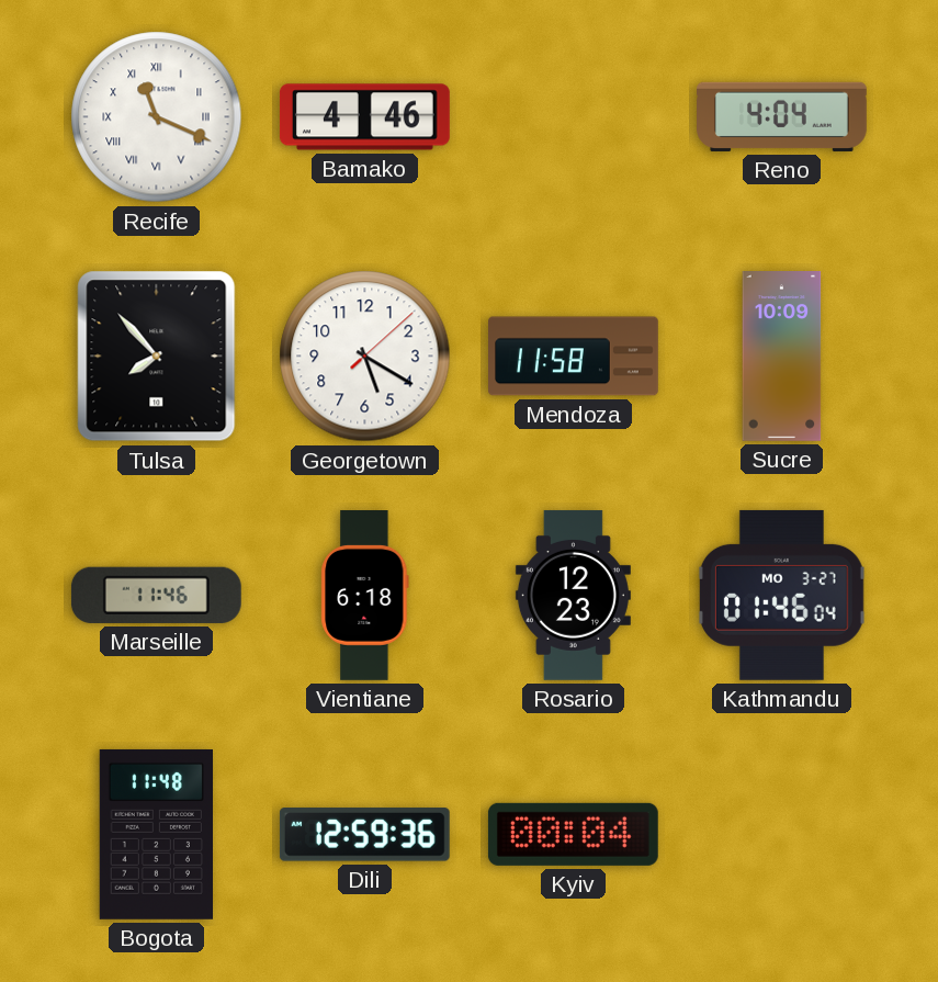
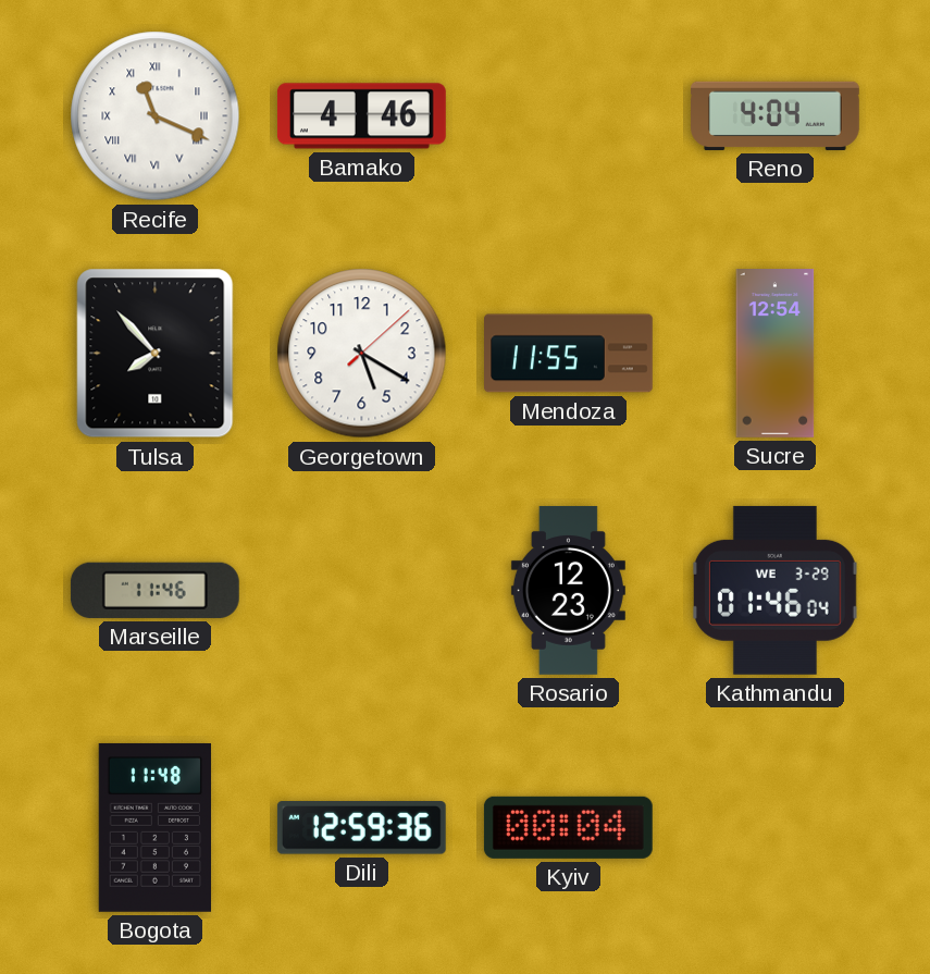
Mendoza: 11:58 -> 11:55 (569, 354)
Sucre: 10:09 -> 12:54 (776, 354)
Vientiane: 6:18 -> none (365, 596)
Kathmandu date: MO 3-27 -> WE 3-29 (774, 590)
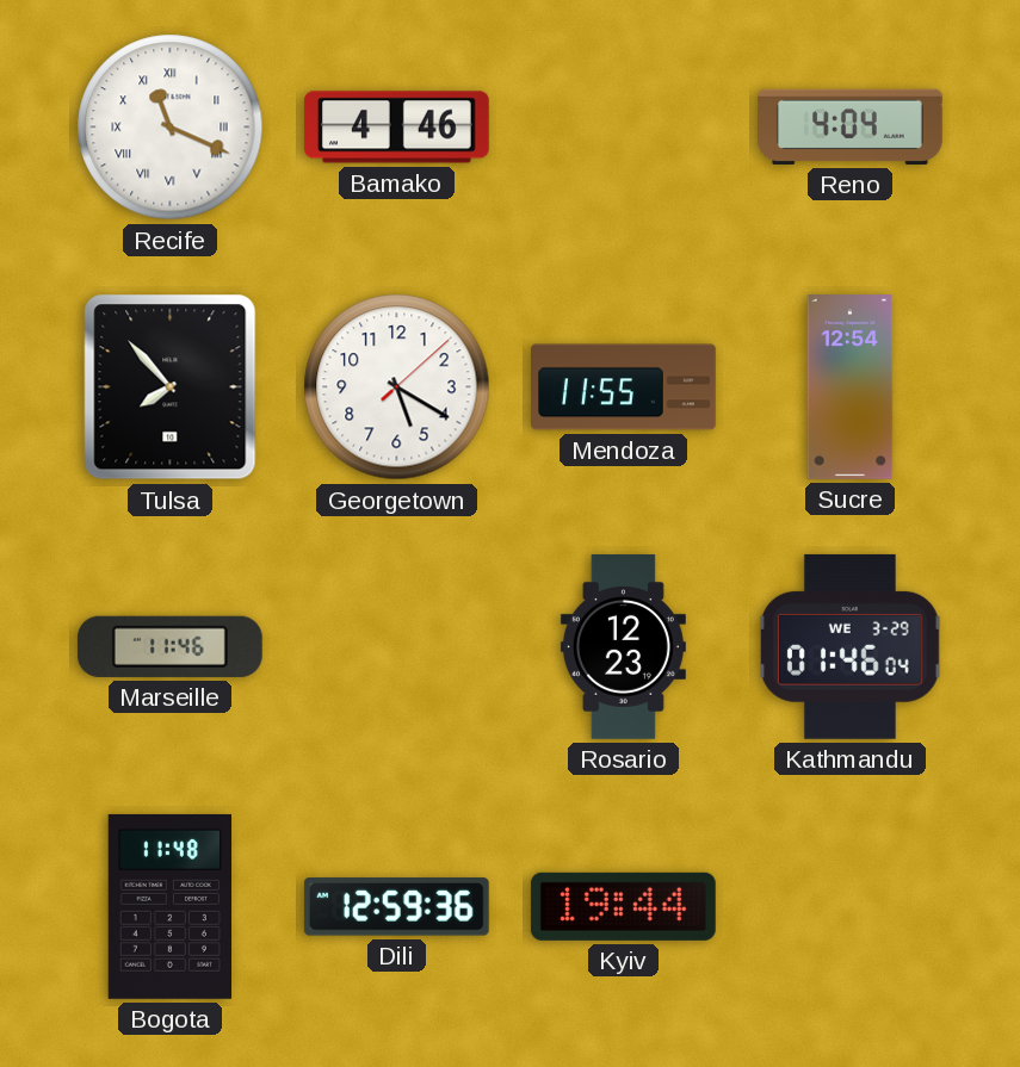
Kyiv: 00:04 -> 19:44 (623, 906)
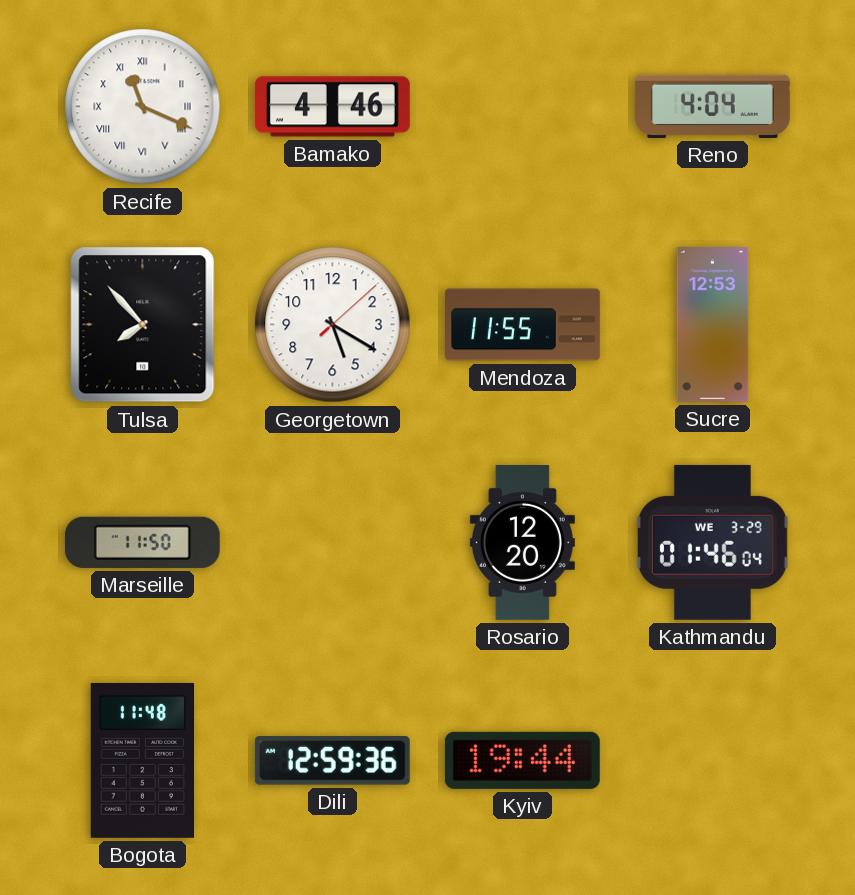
Sucre: 12:54 -> 12:53 (713, 325)
Marseille: 11:46 -> 11:50 (142, 542)
Rosario: 12:23 -> 12:20 (522, 542)
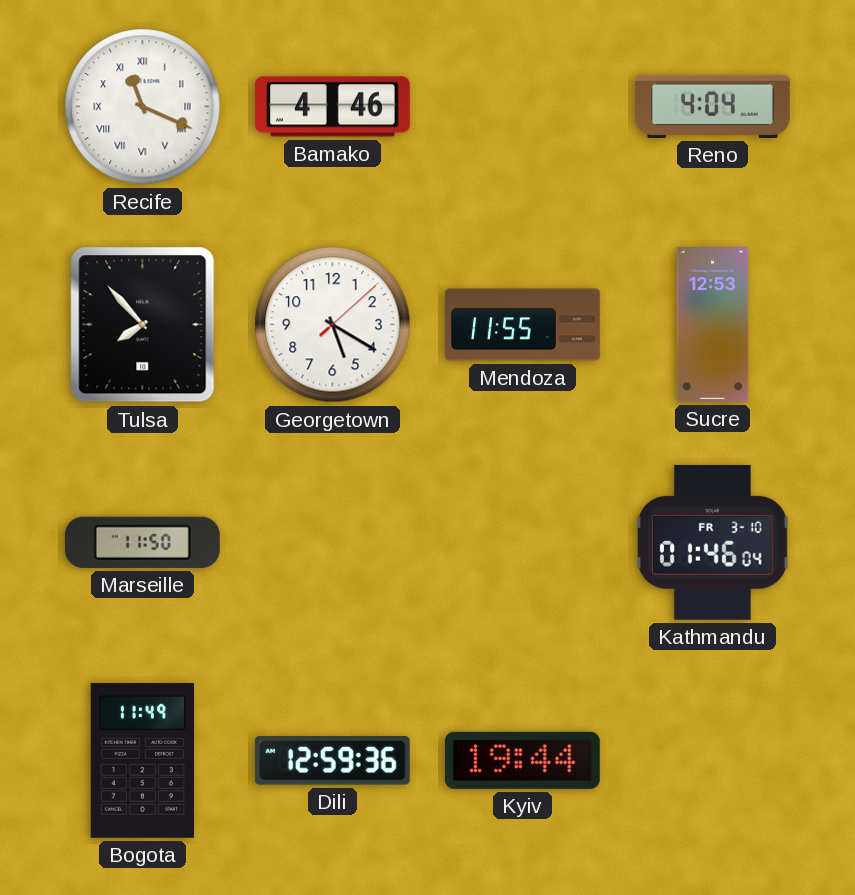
Rosario: 12:20 -> none (522, 542)
Kathmandu date: WE 3-29 -> FR 3-10 (712, 542)
Bogota: 11:48 -> 11:49 (142, 760)
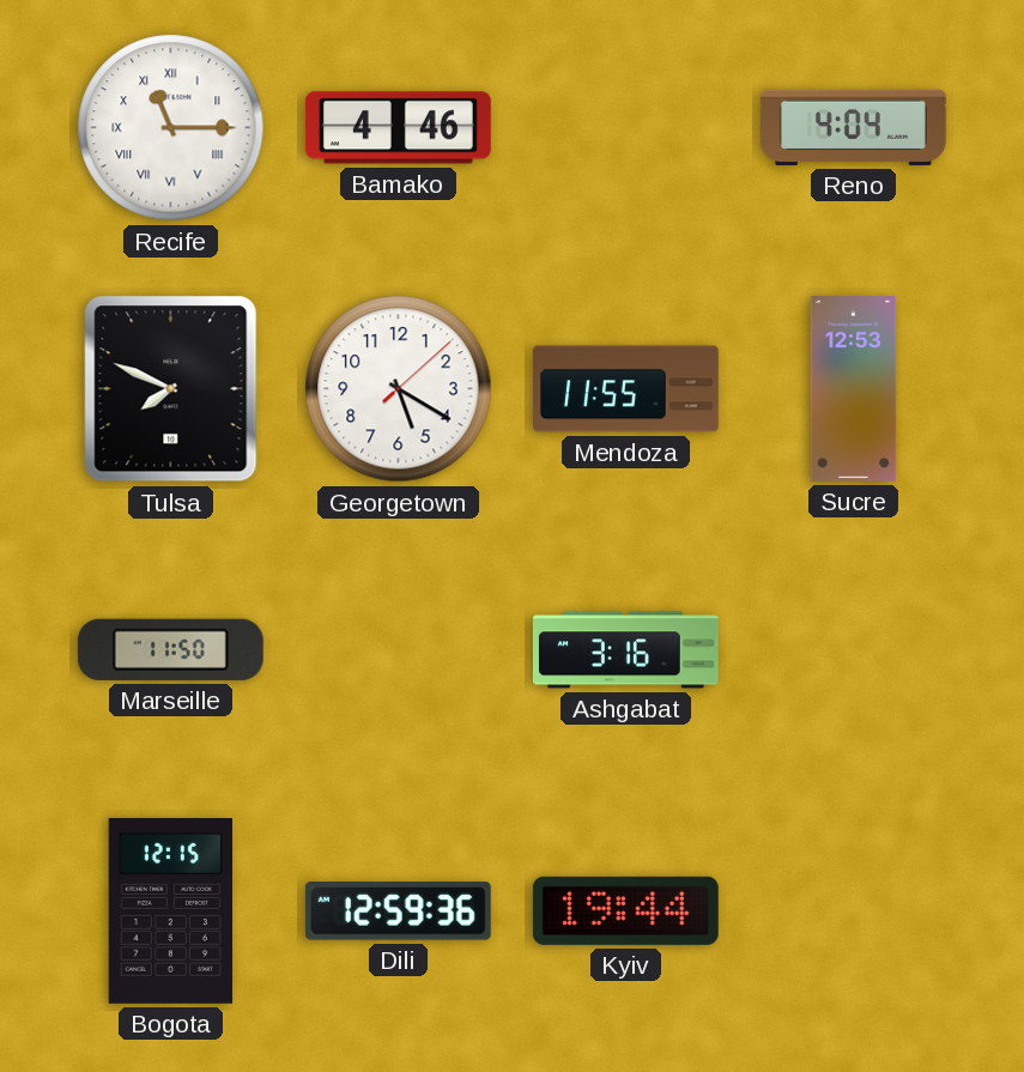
Recife: 11:19 -> 11:15 (171, 128)
Tulsa: 7:53 -> 7:49 (171, 389)
Ashgabat: none -> 3:16 (625, 650)
Kathmandu: 01:46 -> none (712, 542)
Bogota: 11:49 -> 12:15 (170, 910)
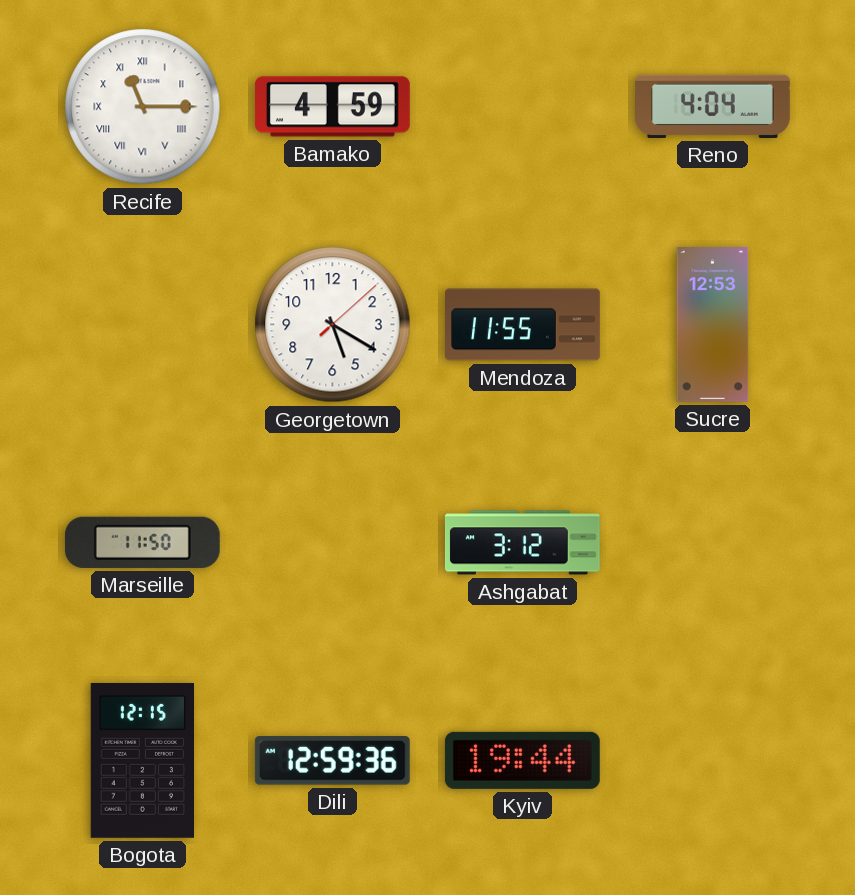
Bamako: 4:46 -> 4:59 (333, 107)
Tulsa: 7:49 -> none (171, 389)
Ashgabat: 3:16 -> 3:12 (522, 543)
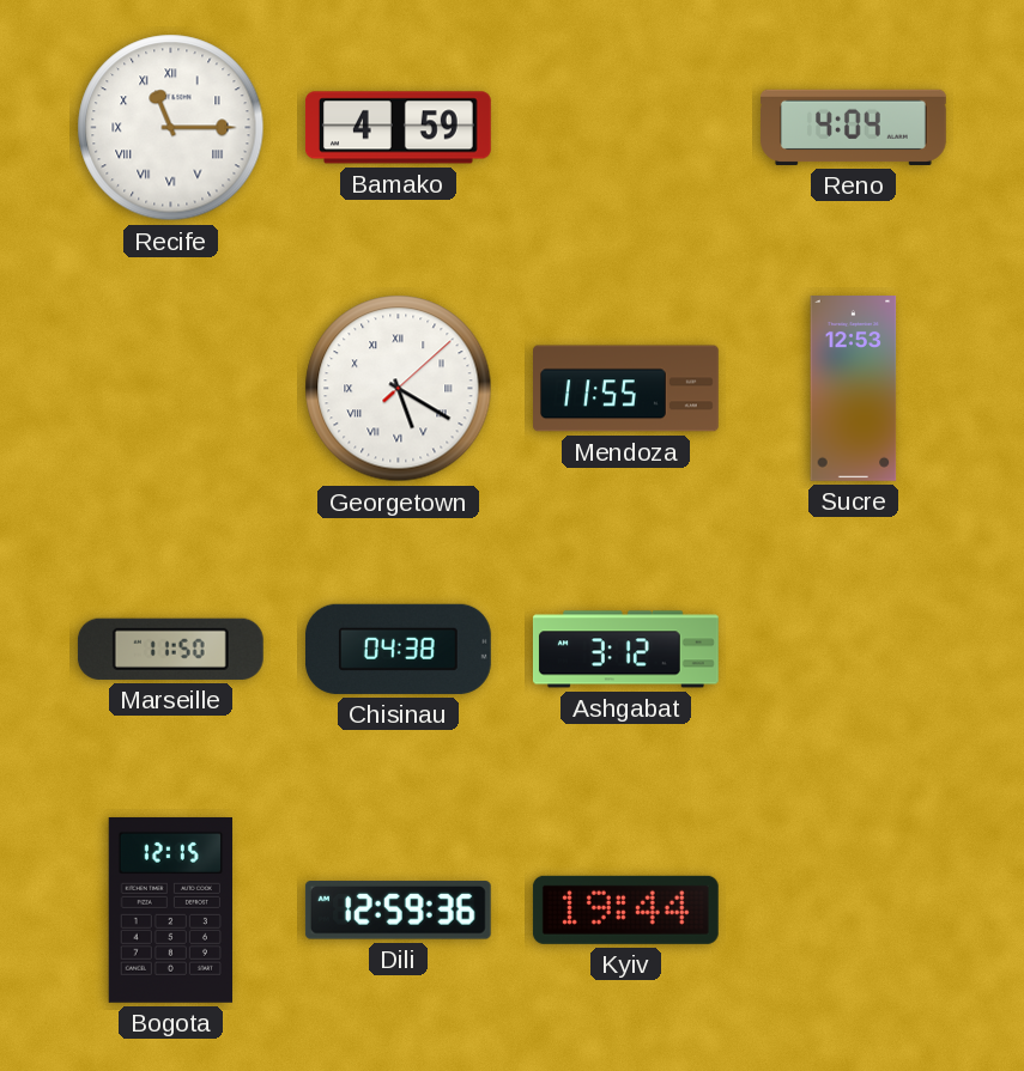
Georgetown numerals: Arabic -> Roman (399, 389)
Chisinau: none -> 04:38 (398, 649)
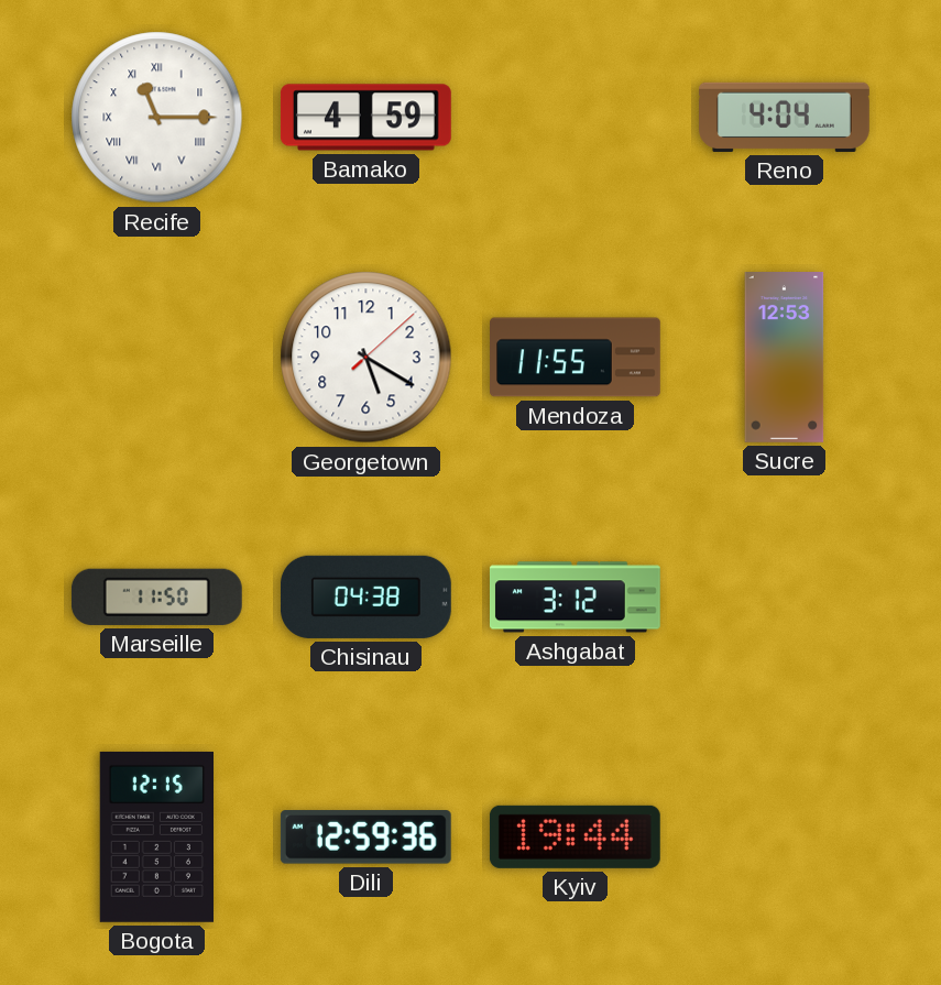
Georgetown numerals: Roman -> Arabic (366, 358)
